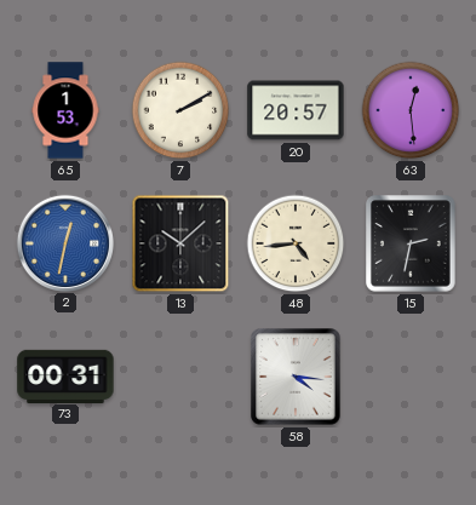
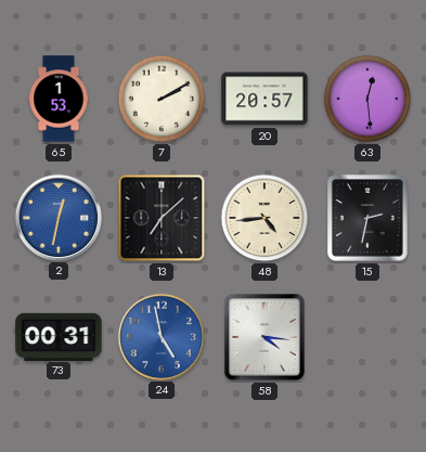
13: 10:08 -> 7:08 (162, 218)
24: none -> 4:58 (160, 336)
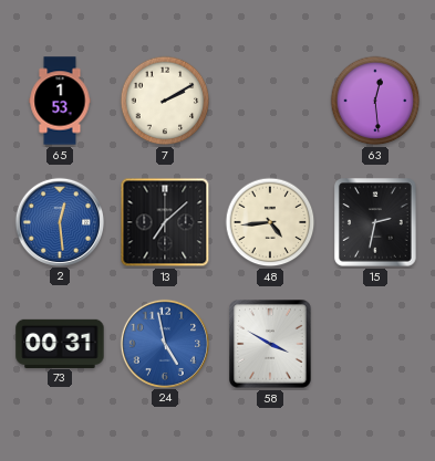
20: 20:57 -> none (264, 99)
2: 12:32 -> 12:29 (59, 221)
58: 4:16 -> 3:50 (270, 344)
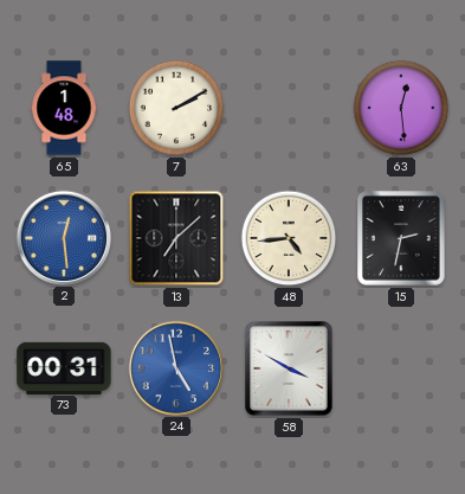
65: 1:53 -> 1:48 (64, 108)
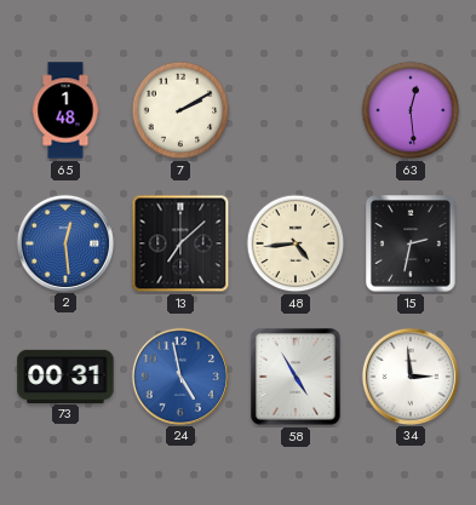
58: 3:50 -> 4:55 (296, 377)
34: none -> 2:59 (409, 375)
